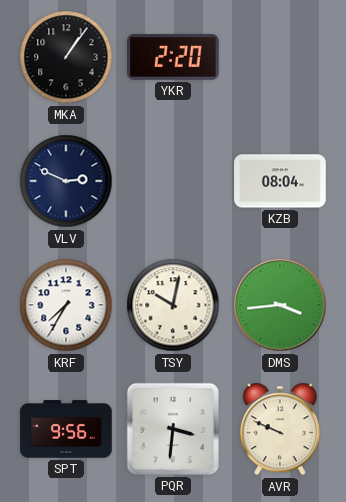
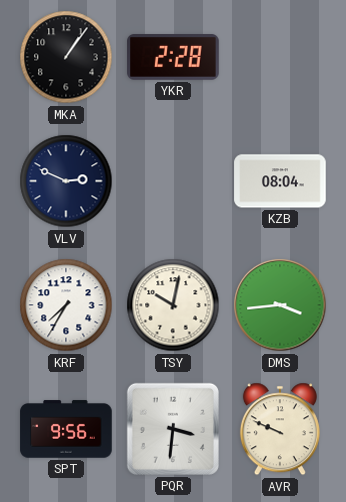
YKR: 2:20 -> 2:28 (173, 57)
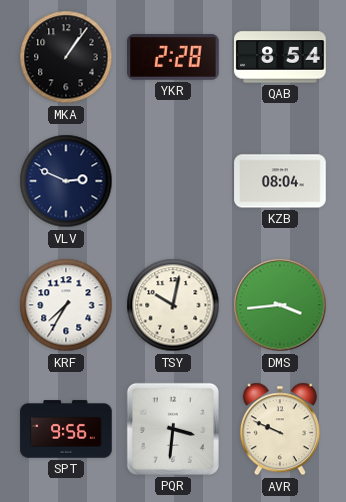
QAB: none -> 8:54 (280, 57)
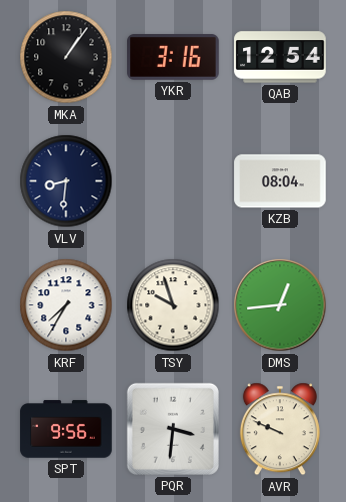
YKR: 2:28 -> 3:16 (173, 57)
QAB: 8:54 -> 12:54 (280, 57)
VLV: 2:49 -> 8:31 (66, 181)
TSY: 10:02 -> 9:57 (173, 305)
DMS: 3:44 -> 12:44 (280, 305)
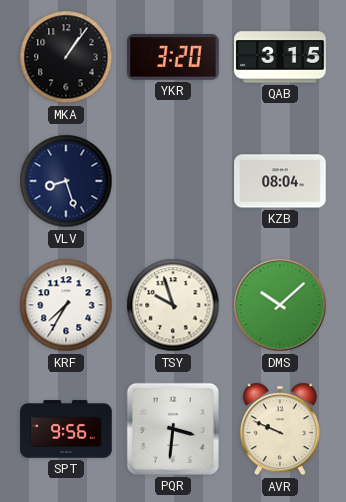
YKR: 3:16 -> 3:20 (173, 57)
QAB: 12:54 -> 3:15 (280, 57)
VLV: 8:31 -> 8:27 (66, 181)
DMS: 12:44 -> 10:08 (280, 305)
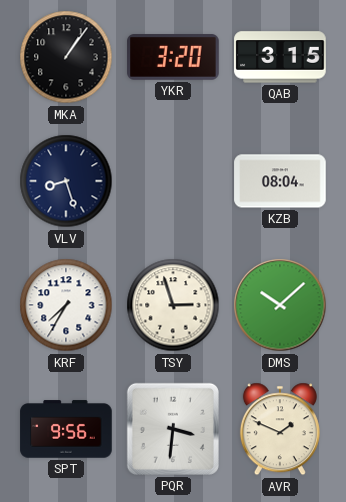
TSY: 9:57 -> 2:57 (173, 305)
AVR: 9:49 -> 1:49 (280, 429)
